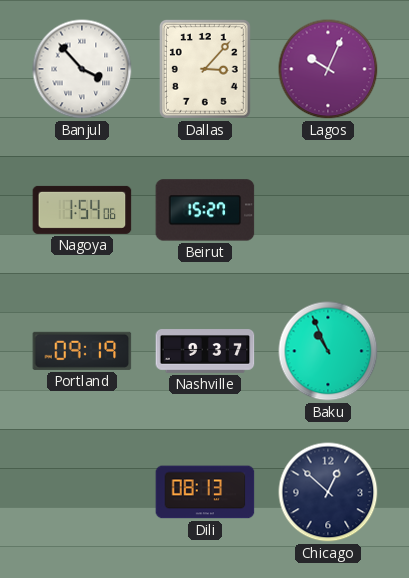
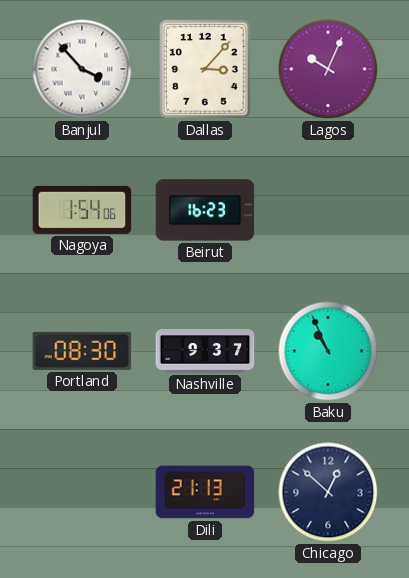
Beirut: 15:27 -> 16:23 (205, 210)
Portland: 09:19 -> 08:30 (82, 351)
Dili: 08:13 -> 21:13 (205, 492)
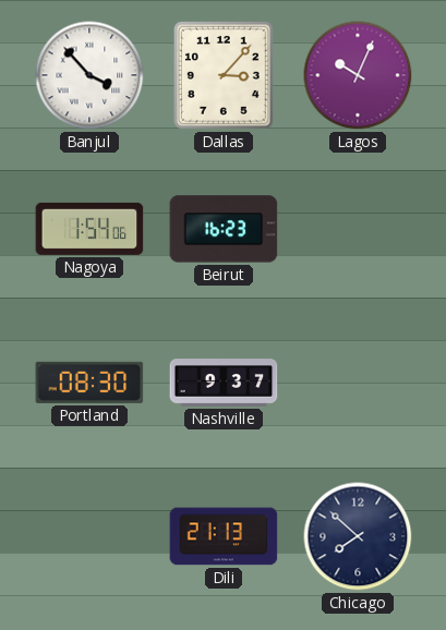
Baku: 10:56 -> none (328, 351)
Chicago: 12:52 -> 7:52 (358, 536)
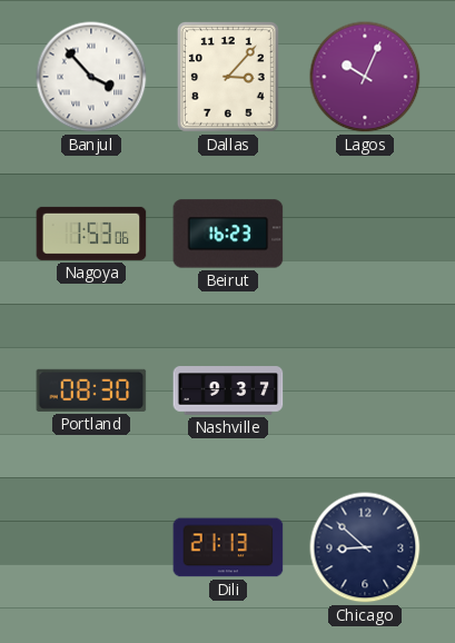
Nagoya: 1:54 -> 1:53 (91, 234)
Chicago: 7:52 -> 8:52 (365, 547)
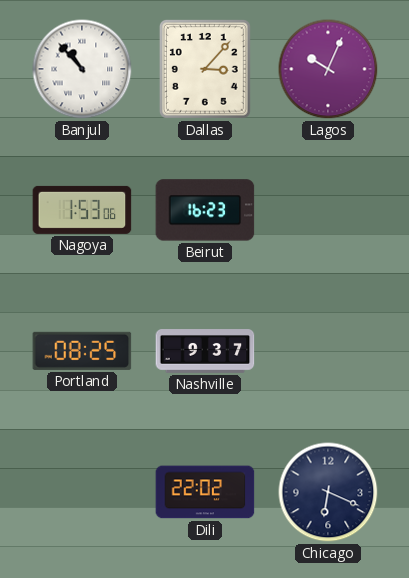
Banjul: 3:53 -> 10:53 (82, 69)
Portland: 08:30 -> 08:25 (82, 351)
Dili: 21:13 -> 22:02 (205, 492)
Chicago: 8:52 -> 6:19 (328, 492)
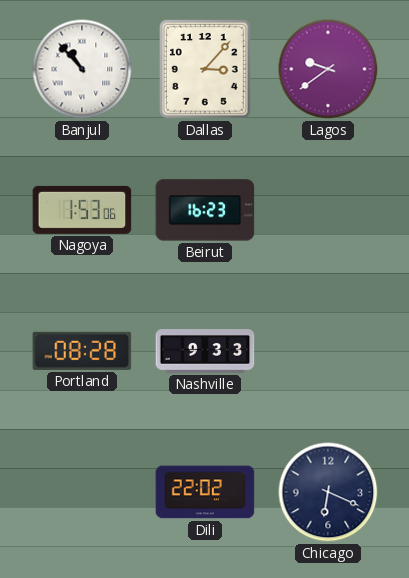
Lagos: 10:04 -> 9:39 (328, 69)
Portland: 08:25 -> 08:28 (82, 351)
Nashville: 9:37 -> 9:33 (205, 351)
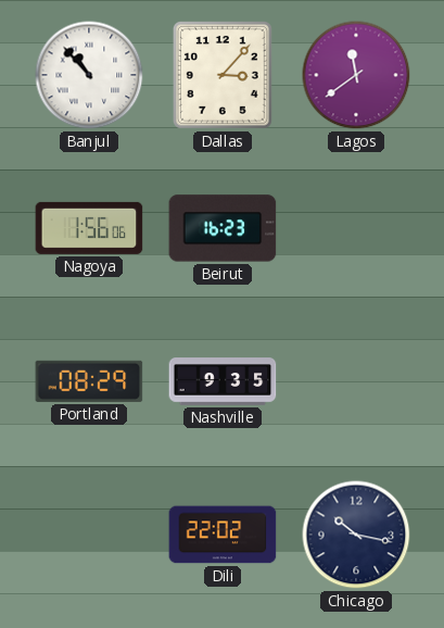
Lagos: 9:39 -> 11:39 (356, 75)
Nagoya: 1:53 -> 1:56 (89, 228)
Portland: 08:28 -> 08:29 (89, 381)
Nashville: 9:33 -> 9:35 (223, 381)
Chicago: 6:19 -> 10:17 (356, 535)
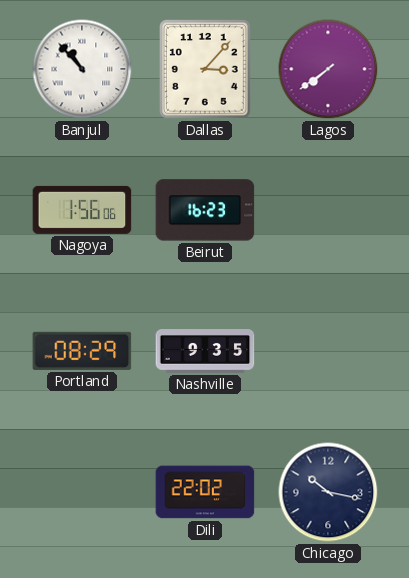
Lagos: 11:39 -> 7:39 (328, 69)
